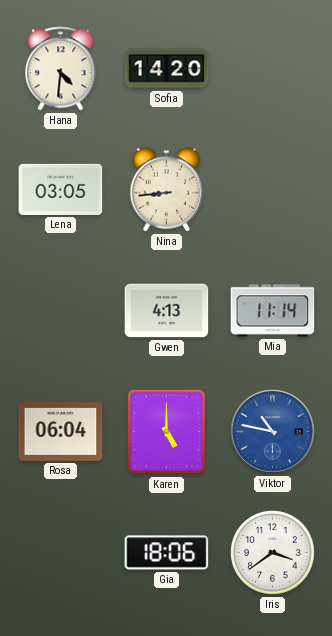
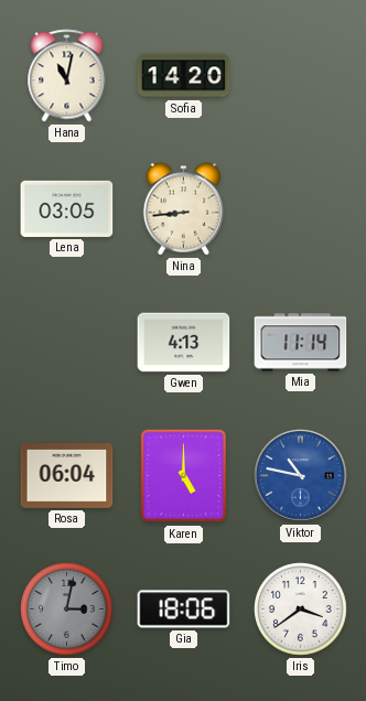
Hana: 4:31 -> 11:02 (67, 76)
Timo: none -> 3:02 (67, 610)
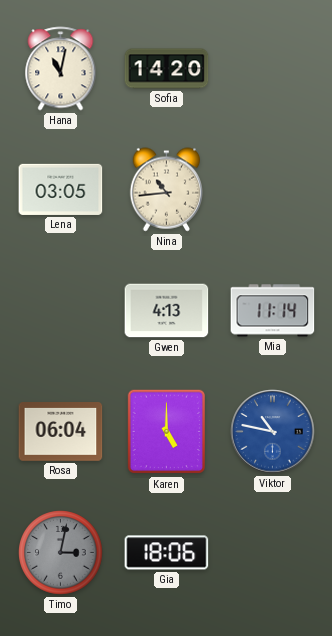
Nina: 8:44 -> 10:44 (167, 190)
Iris: 3:39 -> none (301, 610)
